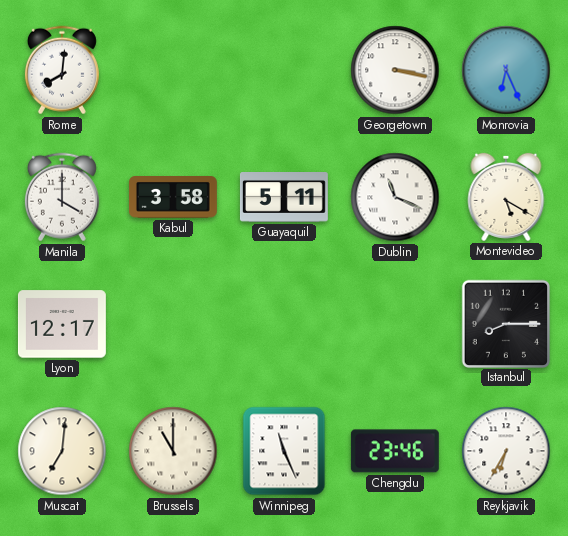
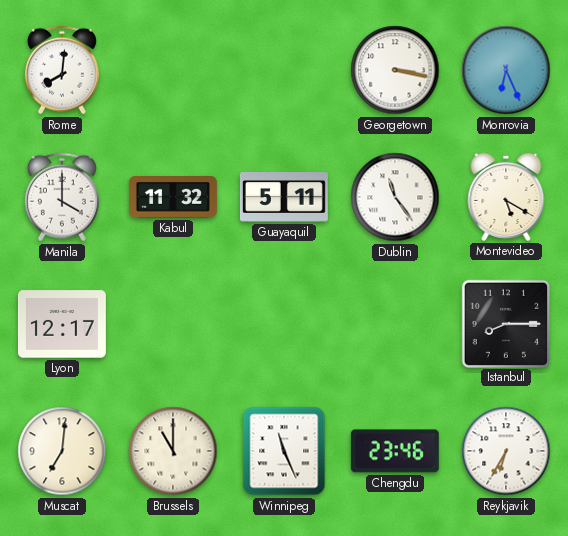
Kabul: 3:58 -> 11:32 (173, 198)
Dublin: 11:19 -> 11:24 (395, 197)
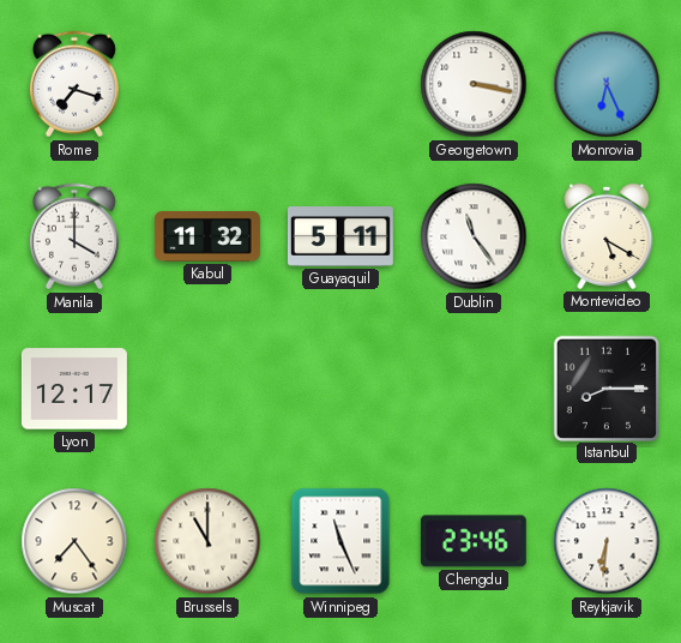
Rome: 8:01 -> 7:18 (74, 84)
Muscat: 7:01 -> 7:24 (74, 541)
Reykjavik: 6:35 -> 6:31 (607, 541)
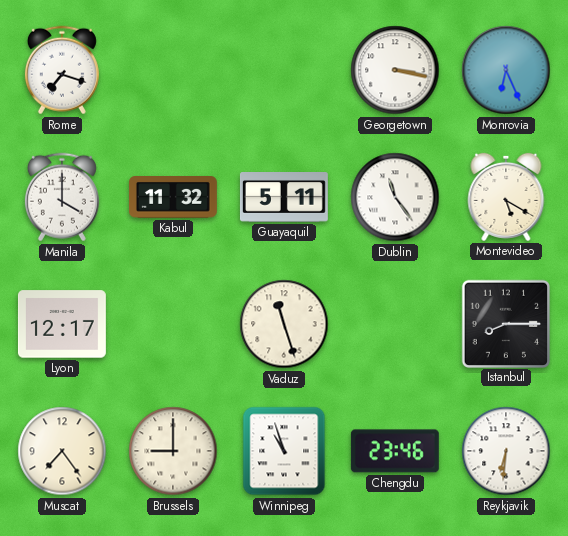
Vaduz: none -> 11:27 (284, 324)
Brussels: 11:00 -> 9:00 (173, 451)
Winnipeg: 11:26 -> 10:57 (284, 451)
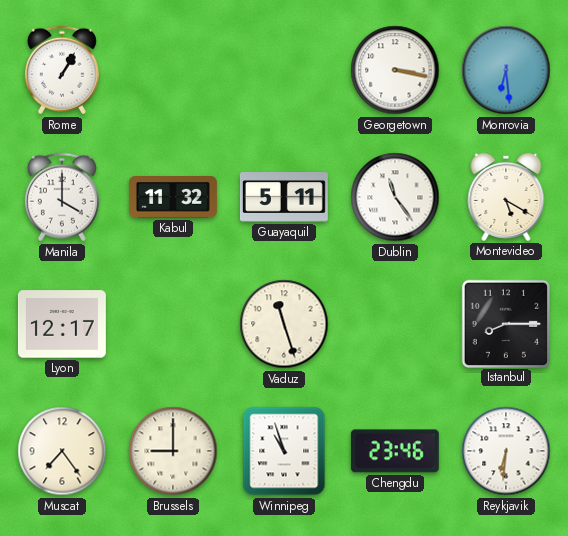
Rome: 7:18 -> 1:05 (62, 70)
Monrovia: 6:26 -> 6:29 (506, 70)
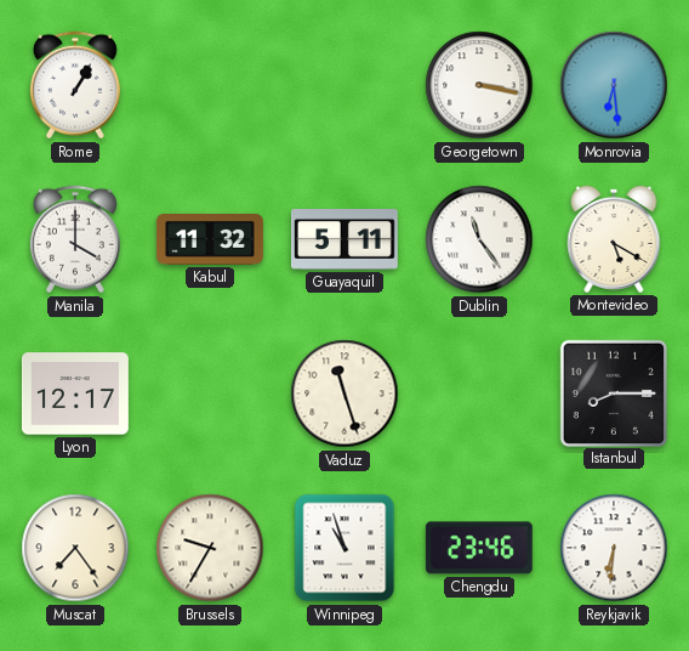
Brussels: 9:00 -> 9:35 (210, 548)
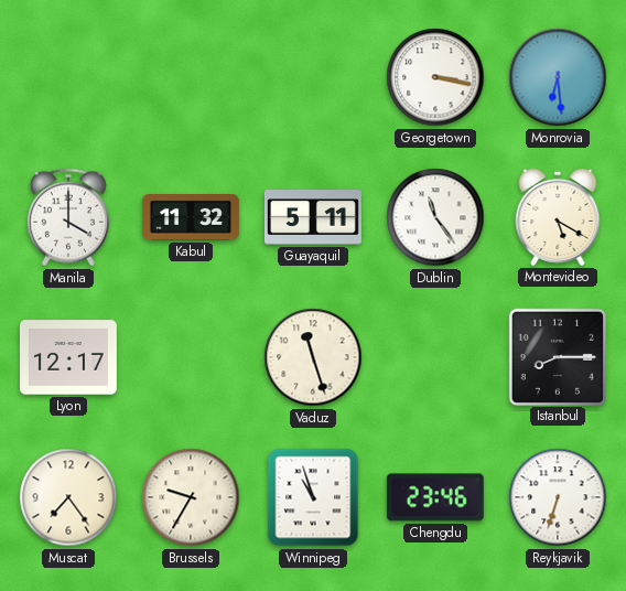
Rome: 1:05 -> none (75, 85)
Reykjavik: 6:31 -> 6:33 (558, 497)
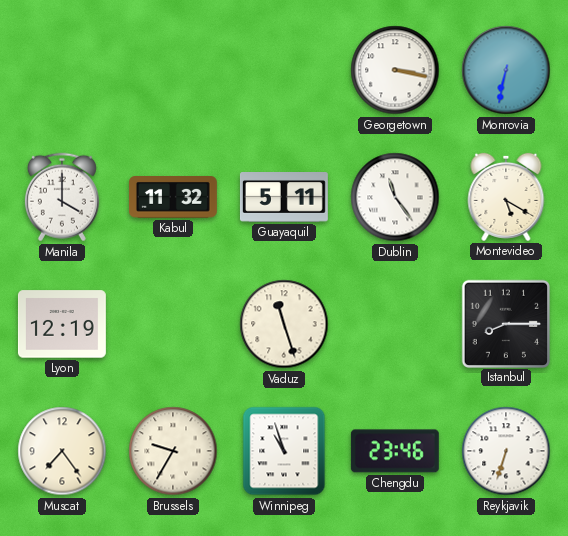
Monrovia: 6:29 -> 6:32 (506, 70)
Lyon: 12:17 -> 12:19 (62, 324)
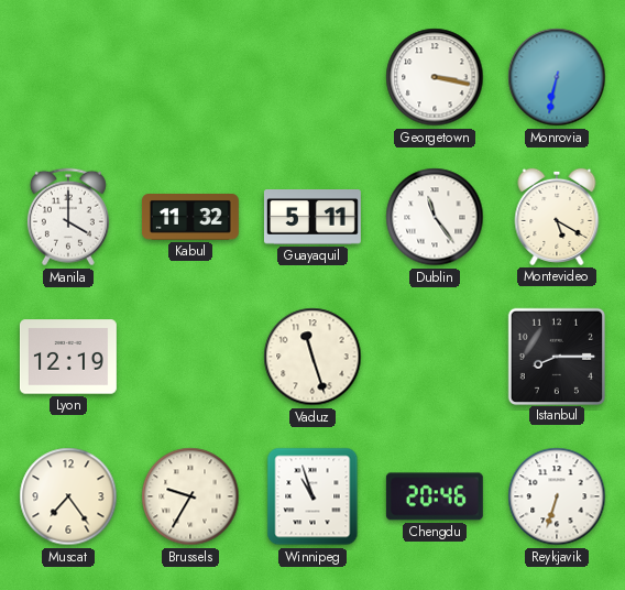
Chengdu: 23:46 -> 20:46 (435, 496)
